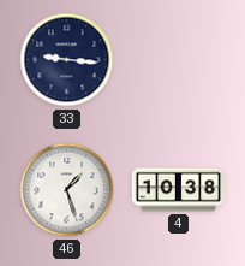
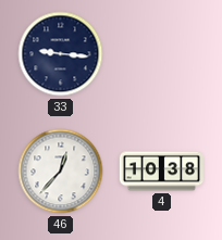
46: 1:27 -> 12:37 (61, 172)
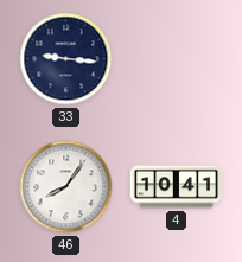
46: 12:37 -> 8:06 (66, 187)
4: 10:38 -> 10:41 (176, 187)
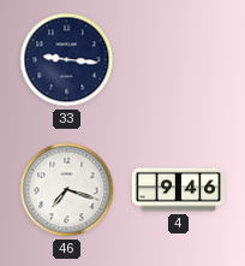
46: 8:06 -> 7:18 (67, 190)
4: 10:41 -> 9:46 (178, 190)
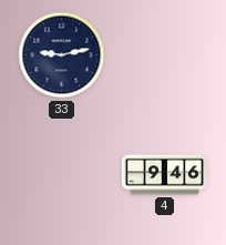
33: 9:16 -> 9:13 (62, 55)
46: 7:18 -> none (67, 190)
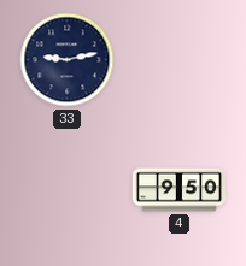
4: 9:46 -> 9:50 (178, 190)
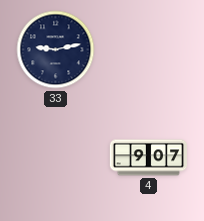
4: 9:50 -> 9:07 (148, 158)
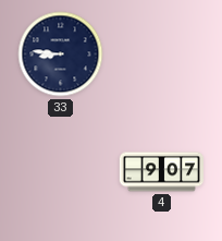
33: 9:13 -> 8:46 (61, 55)
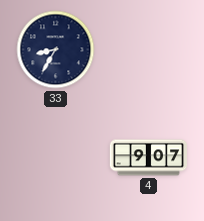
33: 8:46 -> 8:35 (56, 50)
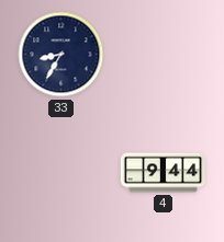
4: 9:07 -> 9:44 (163, 173)
